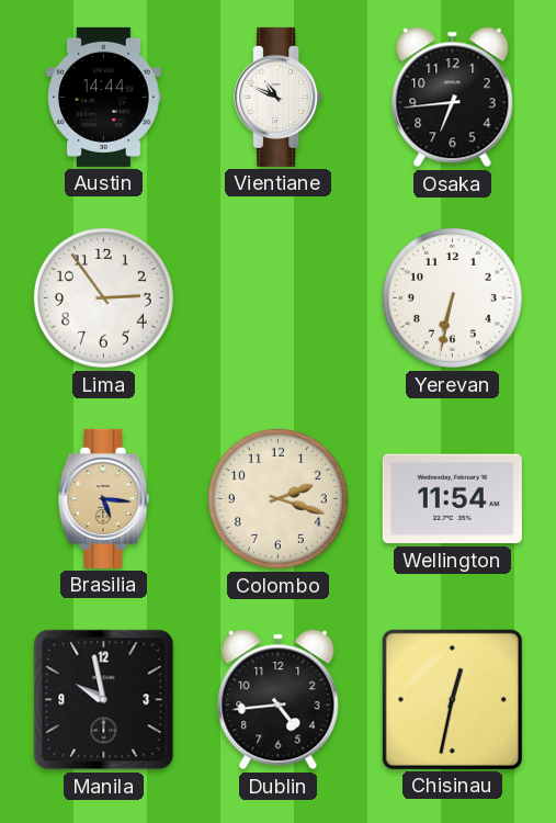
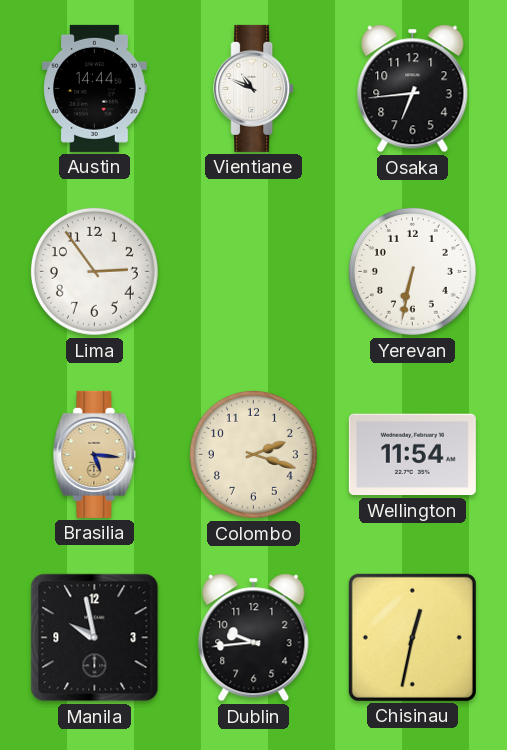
Dublin: 4:44 -> 9:44 (254, 638)
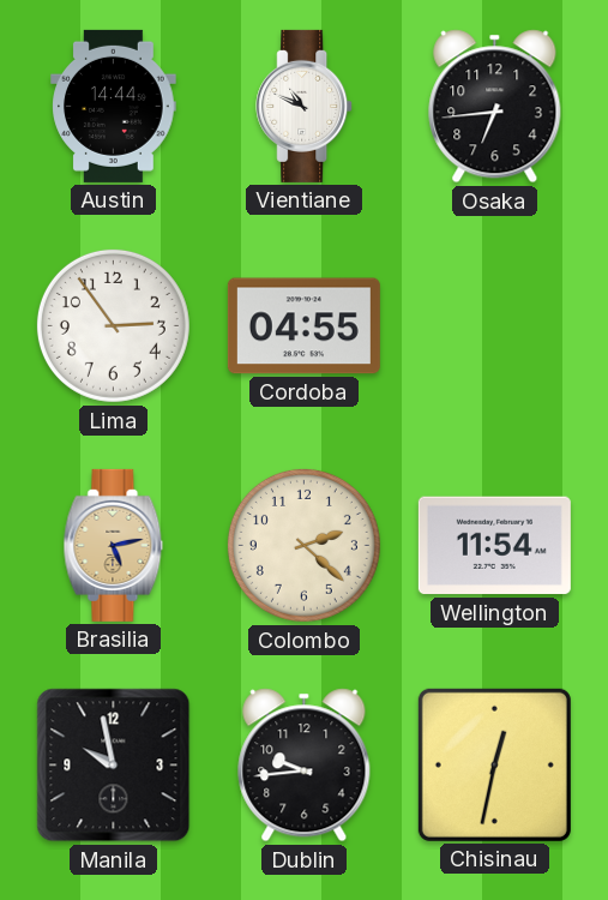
Cordoba: none -> 04:55 (303, 326)
Yerevan: 6:32 -> none (412, 271)
Brasilia: 5:16 -> 5:13 (114, 545)
Colombo: 2:18 -> 2:22 (303, 545)
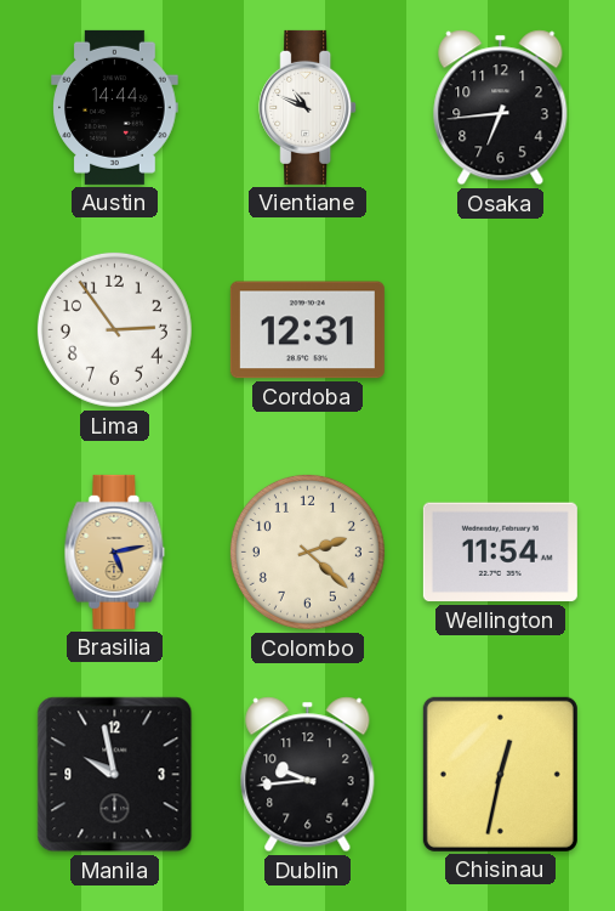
Cordoba: 04:55 -> 12:31 (307, 330)
